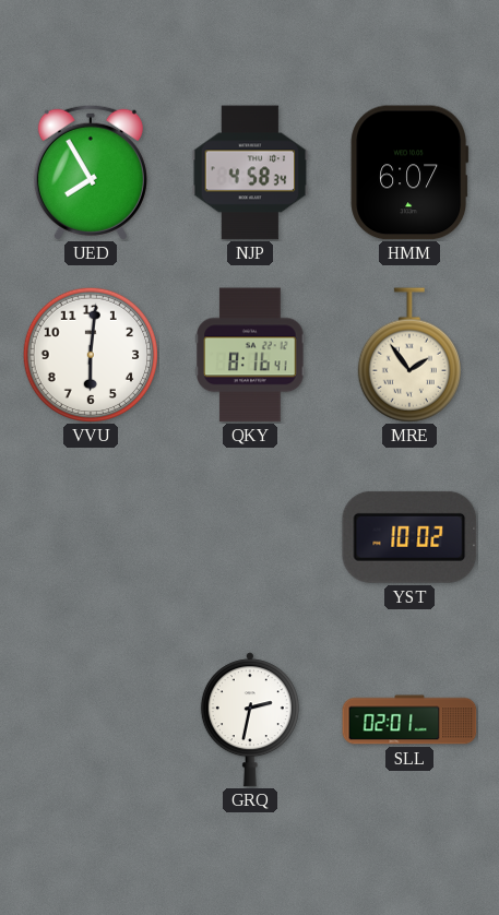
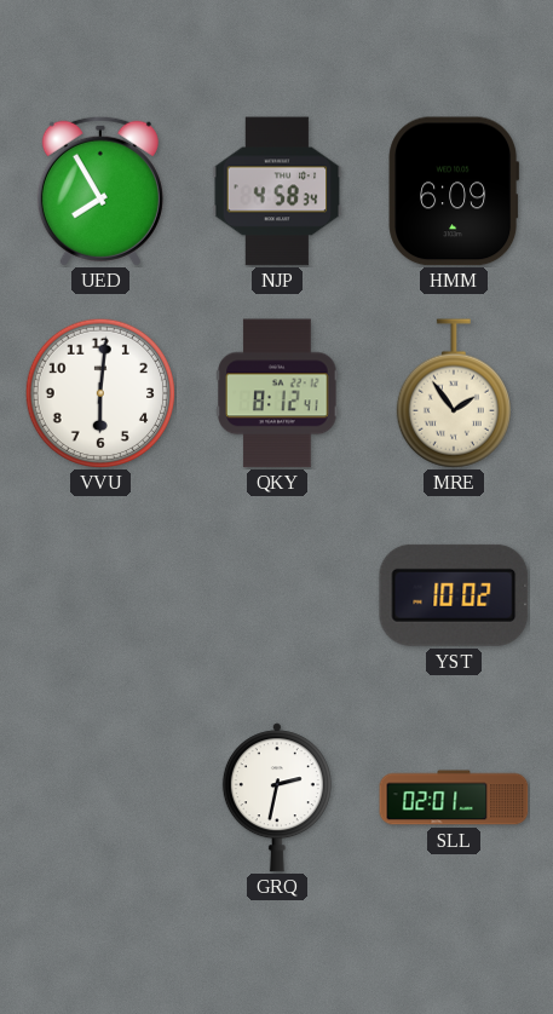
HMM: 6:07 -> 6:09 (454, 191)
QKY: 8:16 -> 8:12 (277, 393)
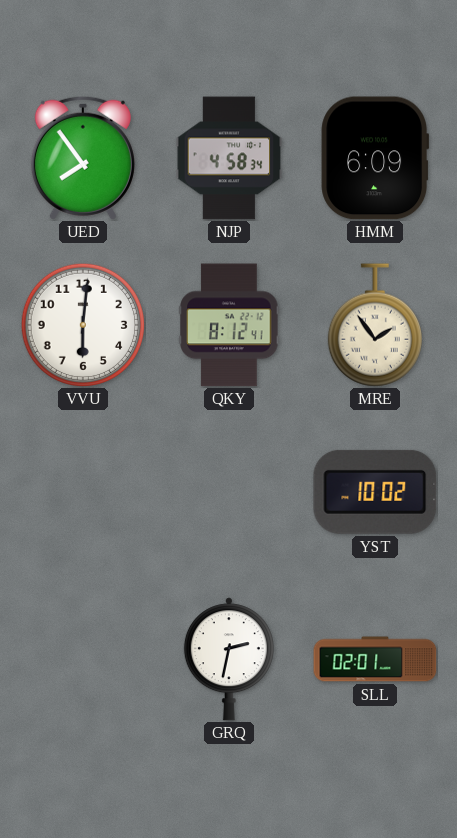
UED: 7:55 -> 7:54 (83, 158)
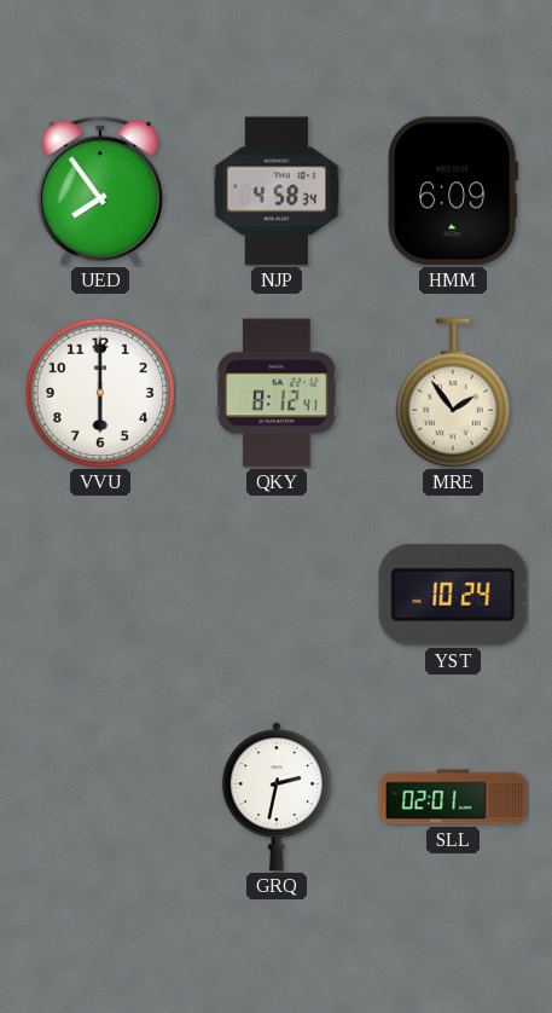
VVU: 6:01 -> 6:00 (99, 392)
YST: 10:02 -> 10:24 (453, 595)
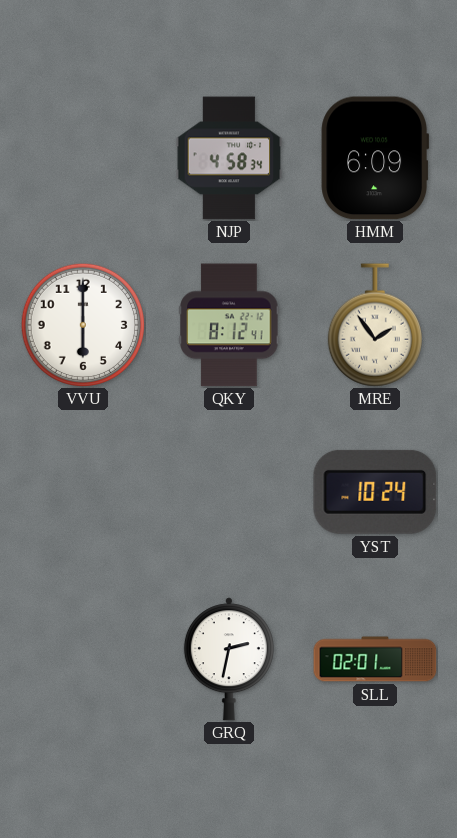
UED: 7:54 -> none (100, 191)
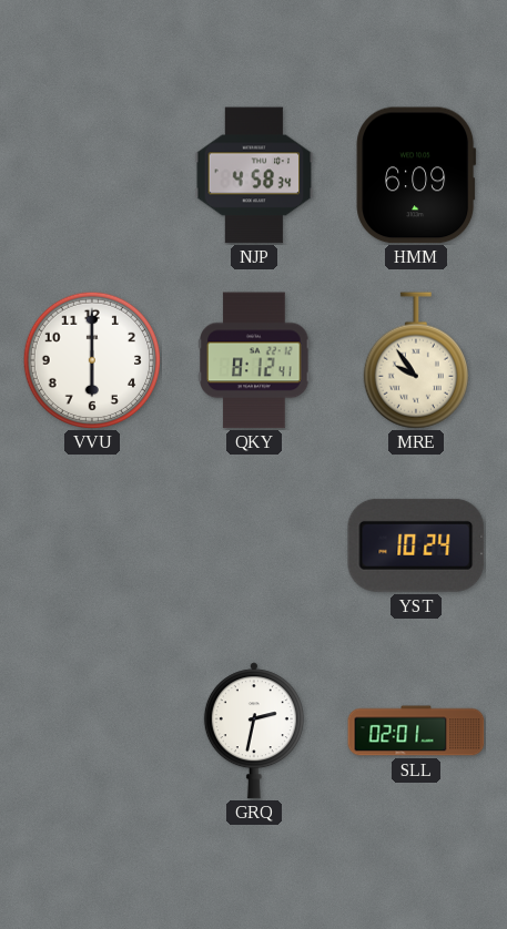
MRE: 1:54 -> 9:54 (416, 360)
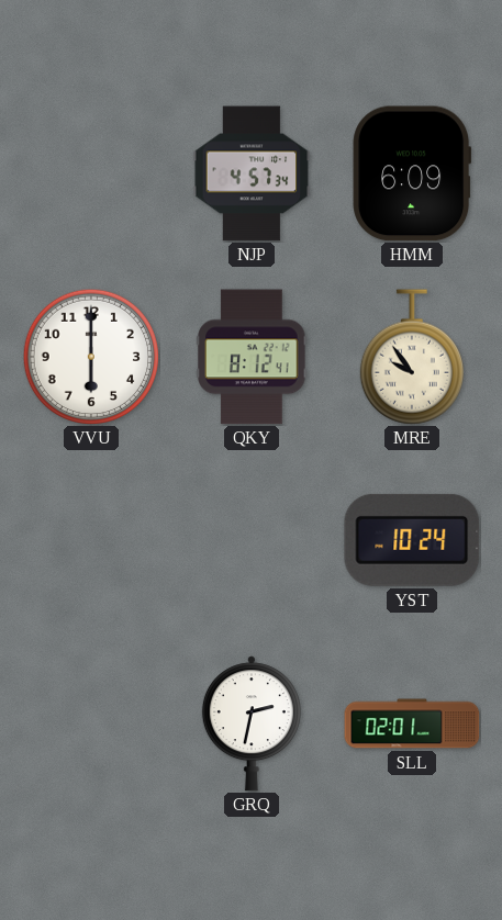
NJP: 4:58 -> 4:57 (252, 173)
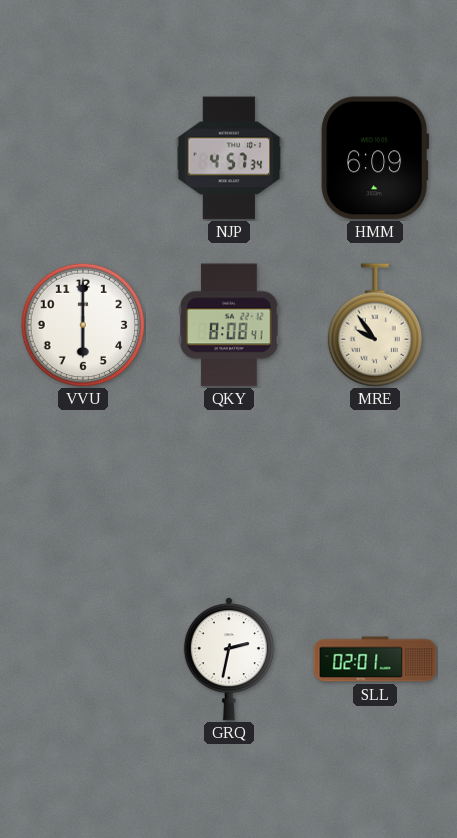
QKY: 8:12 -> 8:08 (229, 325)
YST: 10:24 -> none (412, 540)
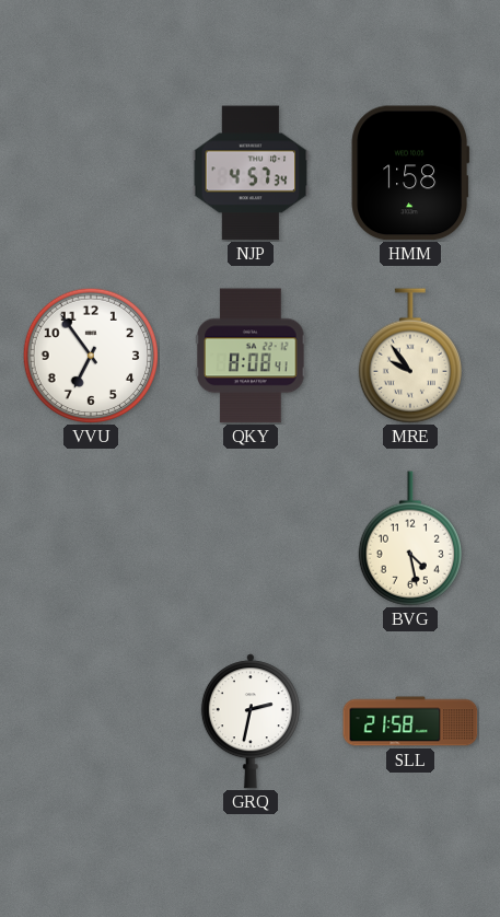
HMM: 6:09 -> 1:58 (410, 173)
VVU: 6:00 -> 6:54 (90, 355)
BVG: none -> 4:28 (410, 538)
SLL: 02:01 -> 21:58 (410, 721)
